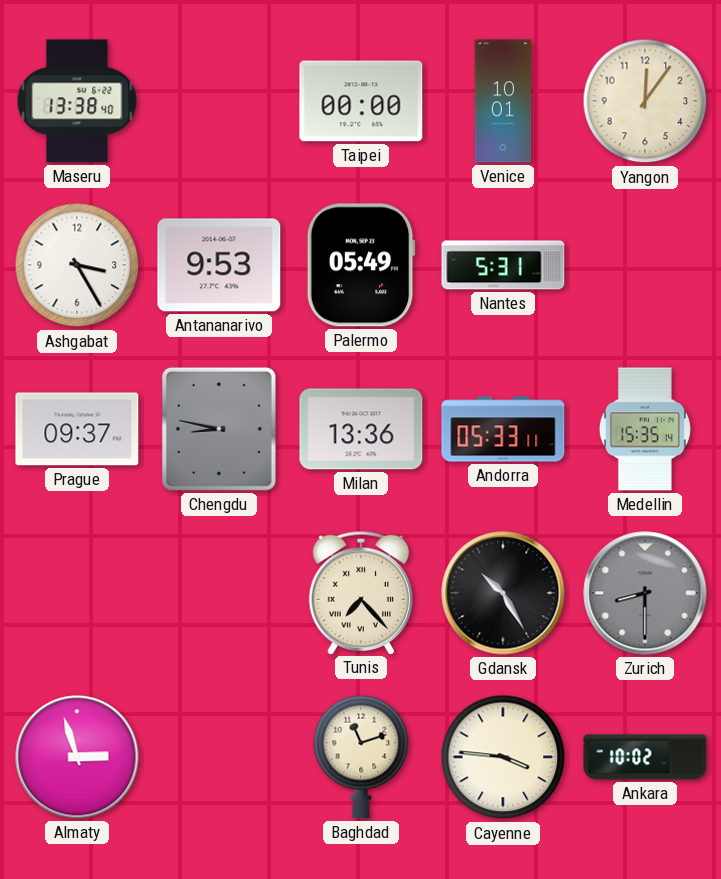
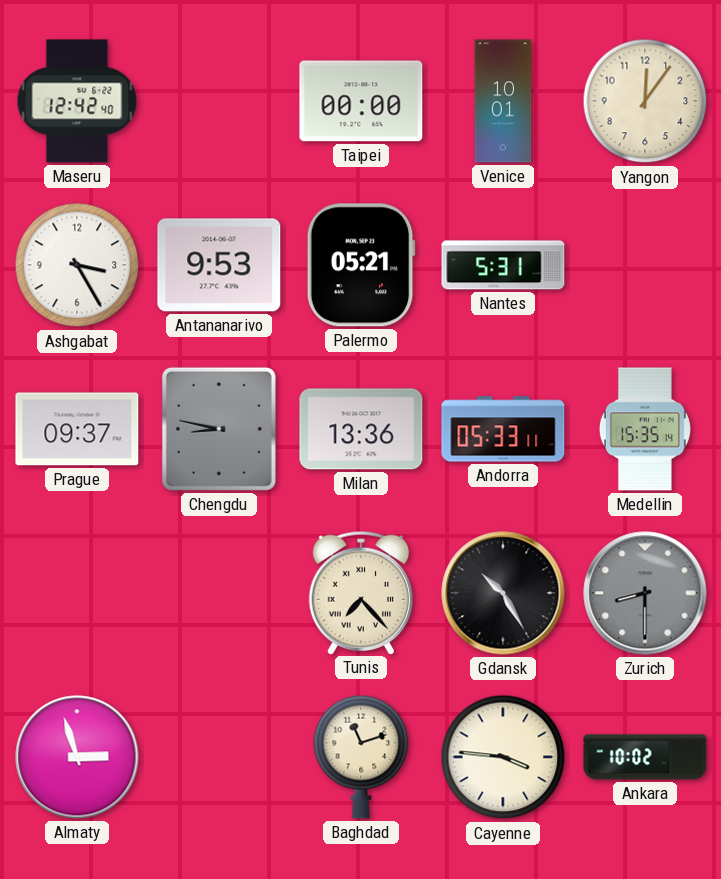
Maseru: 13:38 -> 12:42 (77, 101)
Palermo: 05:49 -> 05:21 (361, 265)
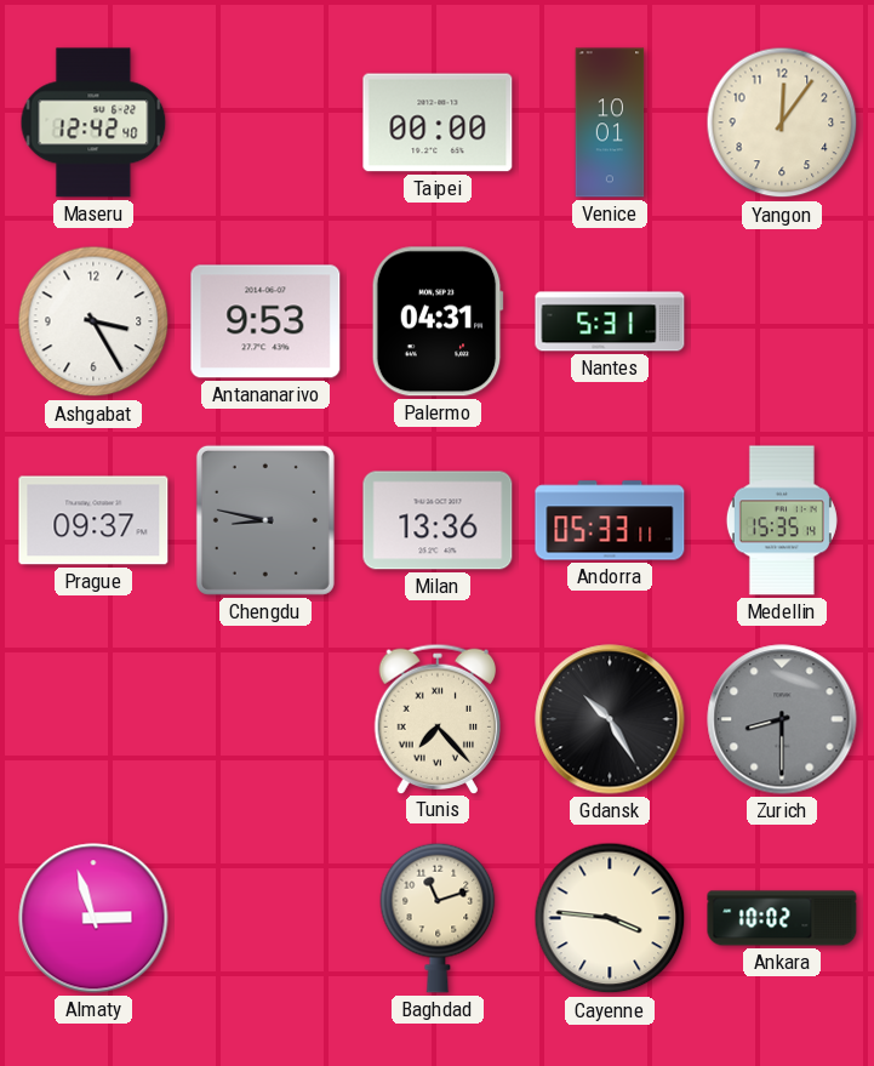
Palermo: 05:21 -> 04:31 (438, 321)
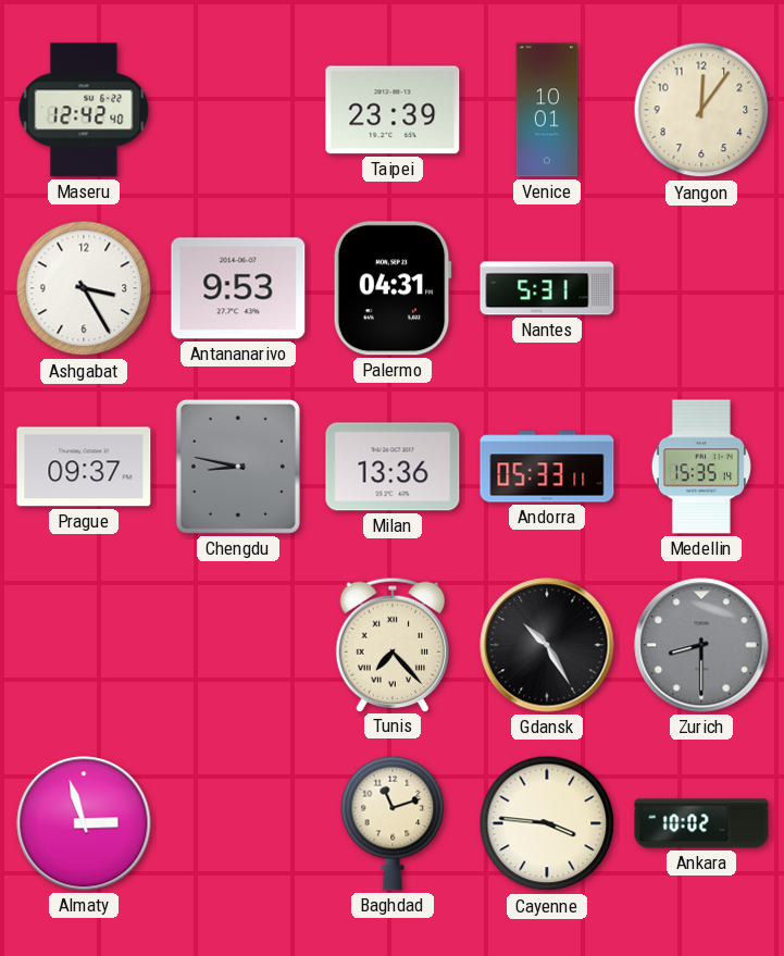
Taipei: 00:00 -> 23:39 (393, 110)
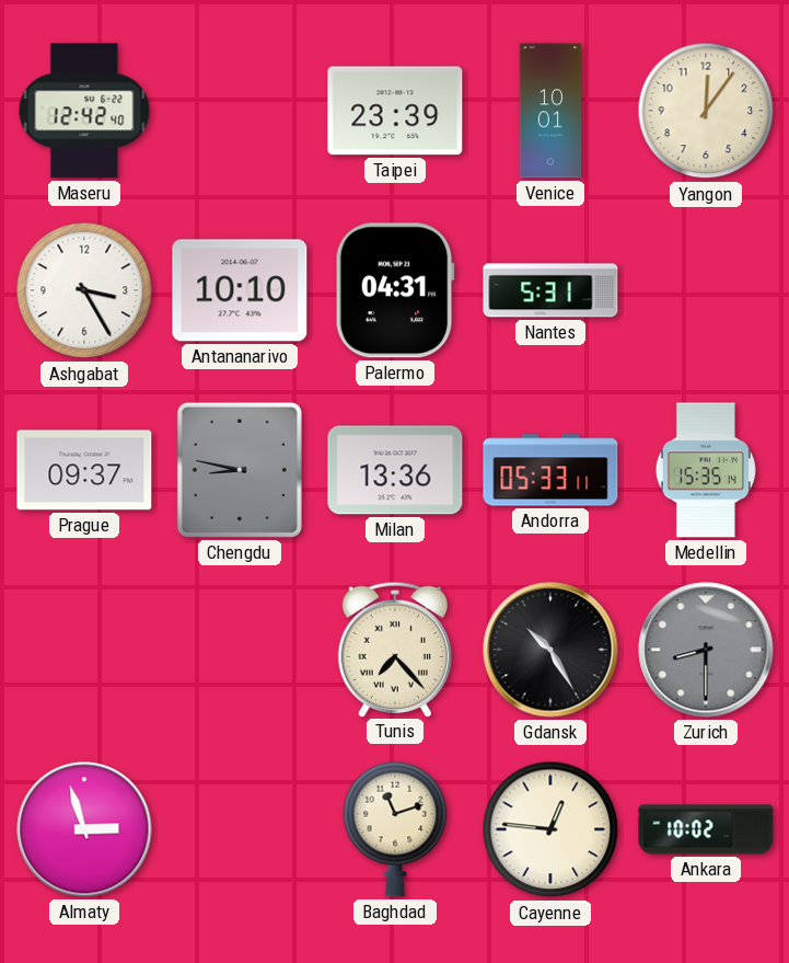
Antananarivo: 9:53 -> 10:10 (240, 290)
Cayenne: 3:46 -> 12:46 (550, 829)
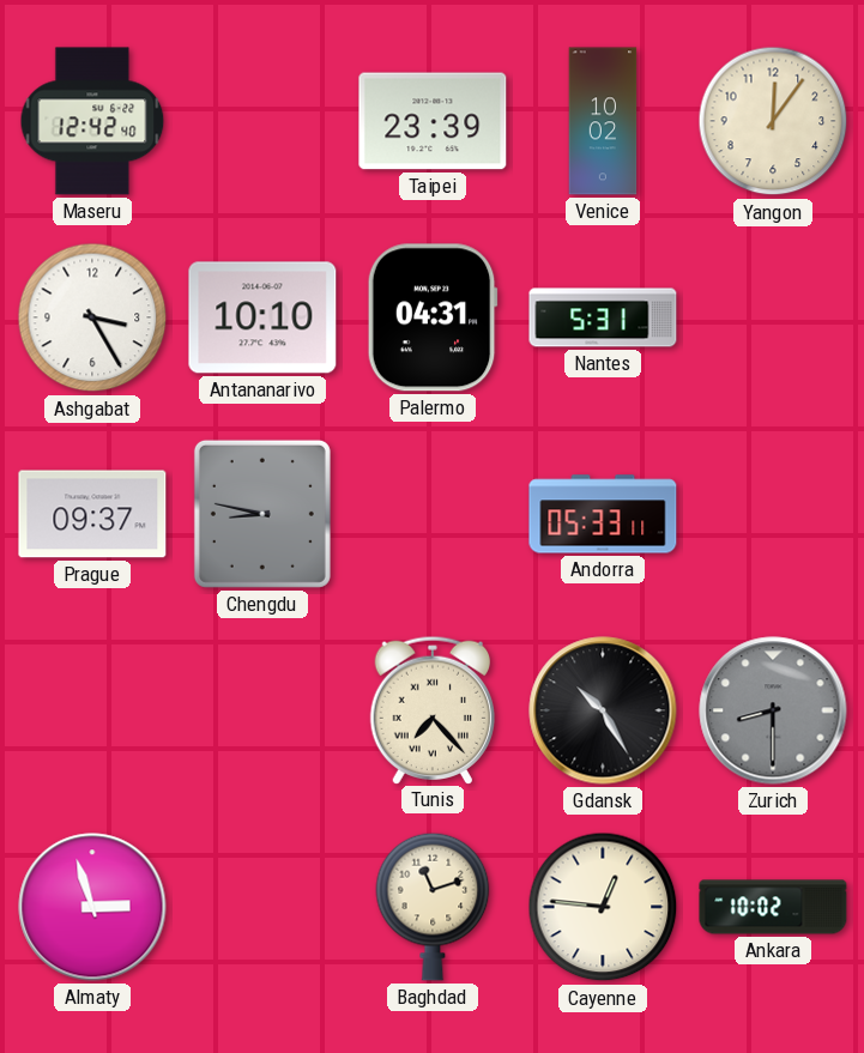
Venice: 10:01 -> 10:02 (603, 121)
Milan: 13:36 -> none (395, 470)
Medellin: 15:35 -> none (706, 470)
